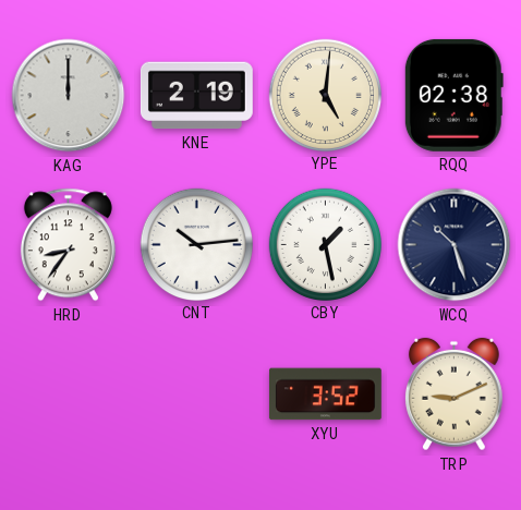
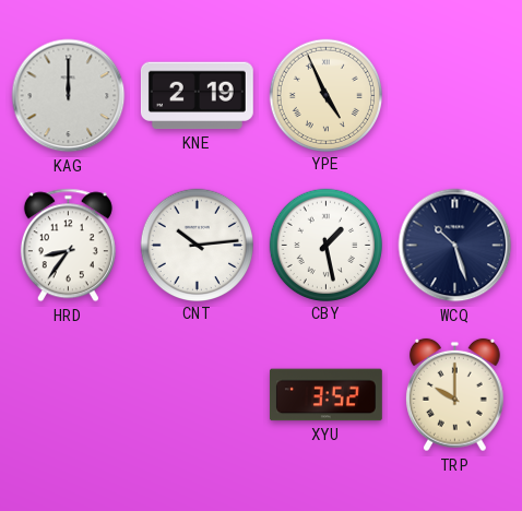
YPE: 5:01 -> 4:56 (325, 95)
RQQ: 02:38 -> none (453, 95)
TRP: 9:11 -> 10:00 (454, 395)
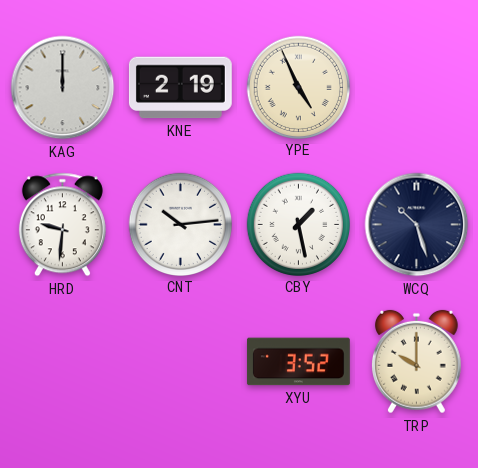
HRD: 8:36 -> 9:31 (62, 225)
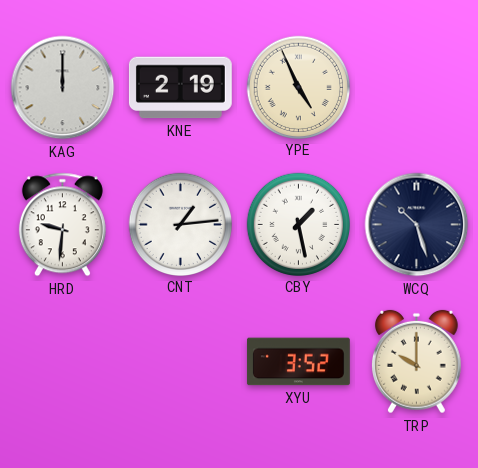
CNT: 10:14 -> 1:14 (180, 224)
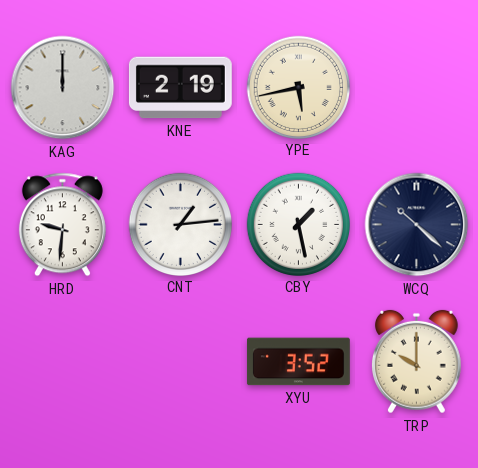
YPE: 4:56 -> 5:43 (298, 87)
WCQ: 10:27 -> 10:22 (417, 225)
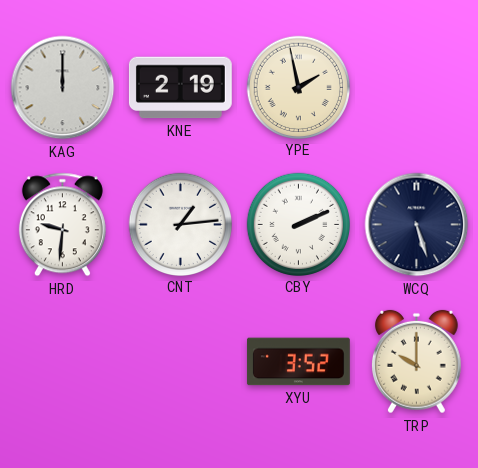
YPE: 5:43 -> 1:58 (298, 87)
CBY: 1:28 -> 2:11 (298, 224)
WCQ: 10:22 -> 5:27 (417, 225)
